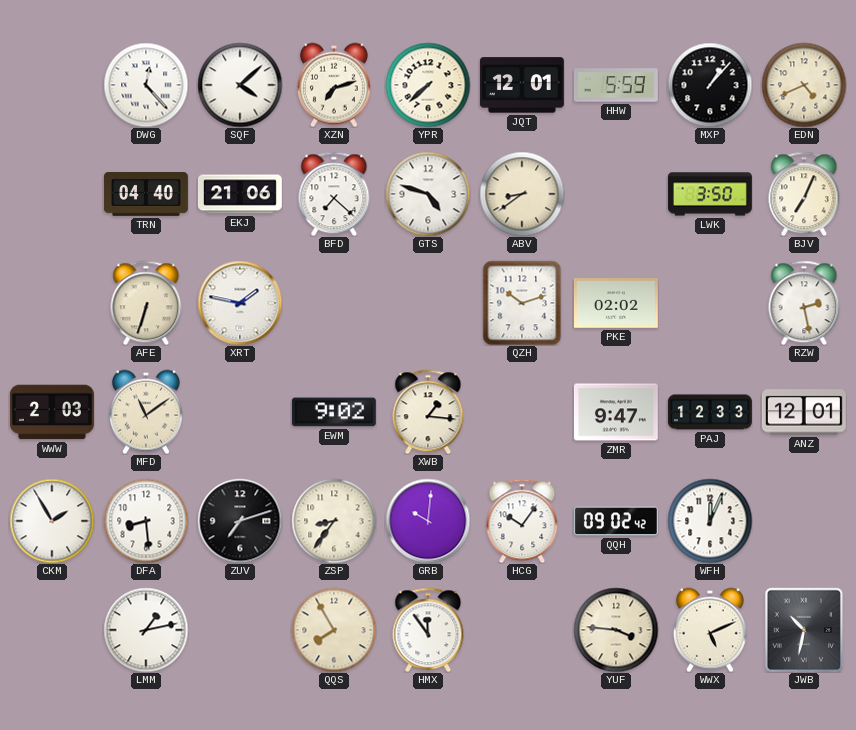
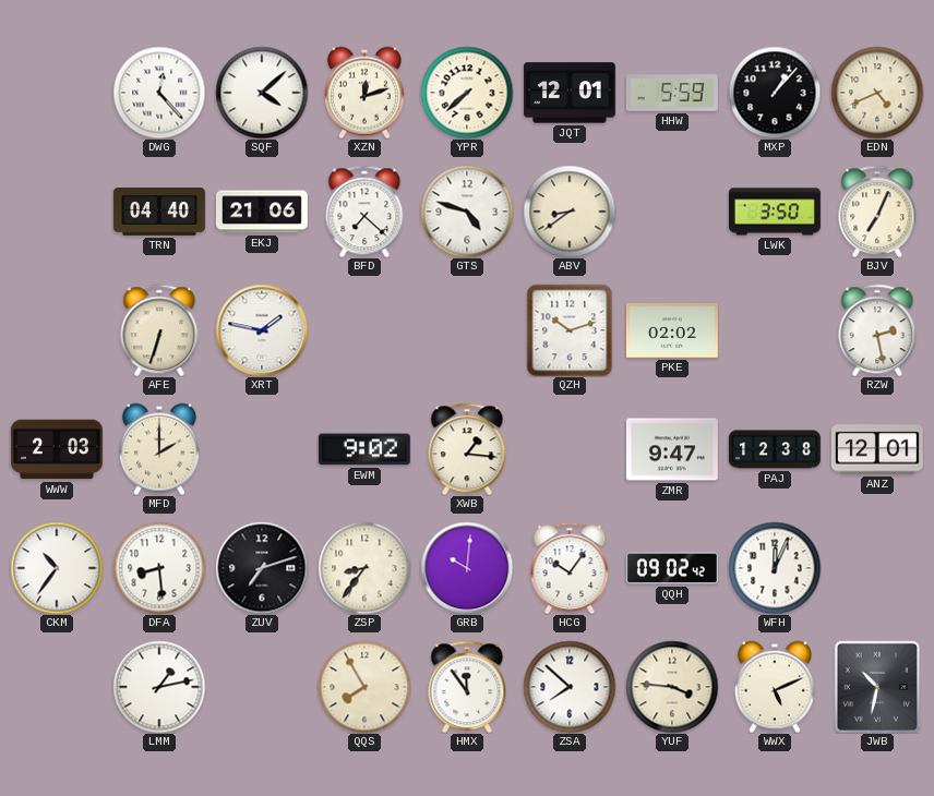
XZN: 7:12 -> 12:12 (364, 93)
MFD: 11:09 -> 2:00 (159, 449)
PAJ: 12:33 -> 12:38 (775, 449)
CKM: 1:55 -> 10:36 (57, 568)
ZSA: none -> 7:52 (570, 687)
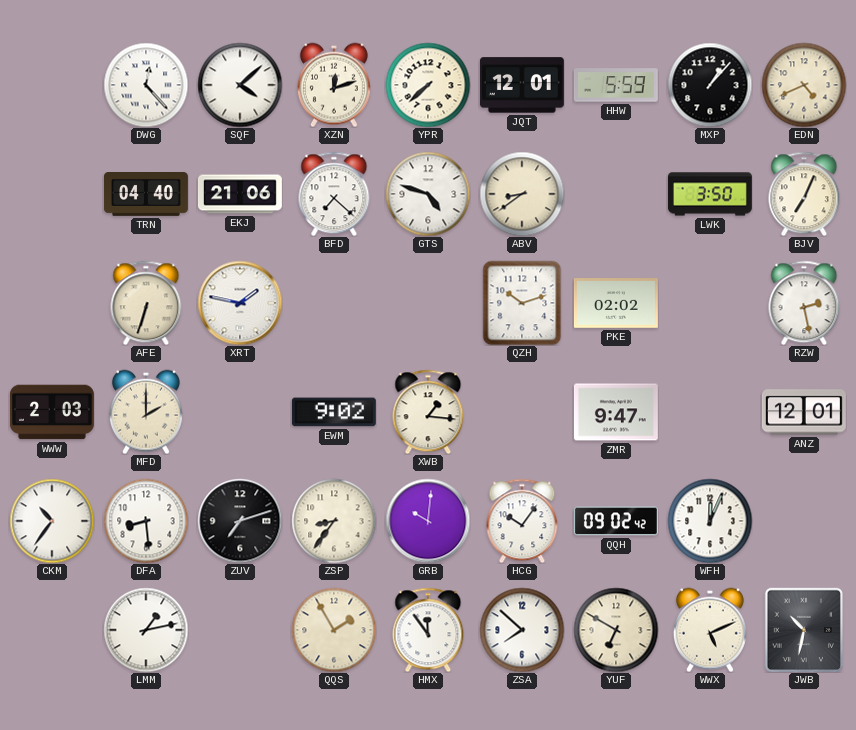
PAJ: 12:38 -> none (775, 449)
QQS: 7:55 -> 1:55 (334, 630)
YUF: 3:46 -> 6:50 (616, 630)
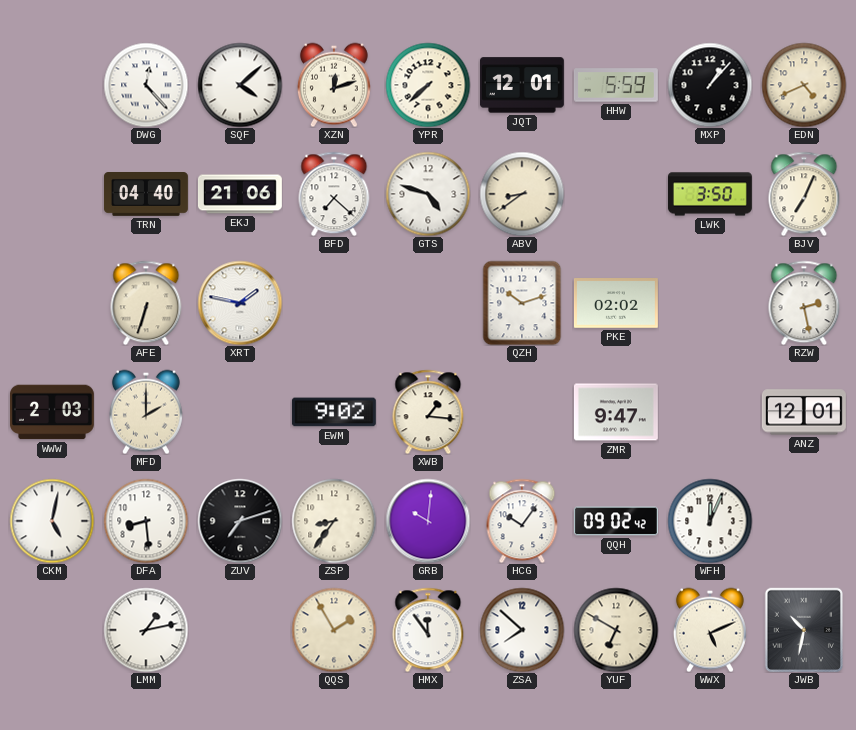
CKM: 10:36 -> 5:02 (52, 521)
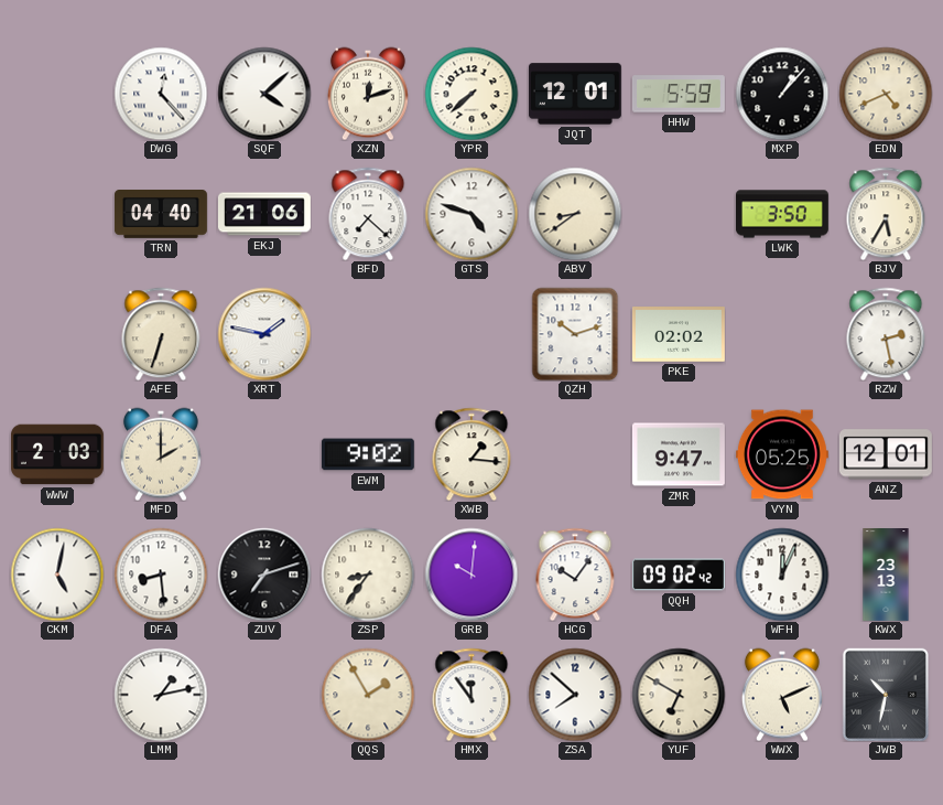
BJV: 7:04 -> 5:35 (886, 214)
VYN: none -> 05:25 (782, 454)
KWX: none -> 23:13 (886, 576)
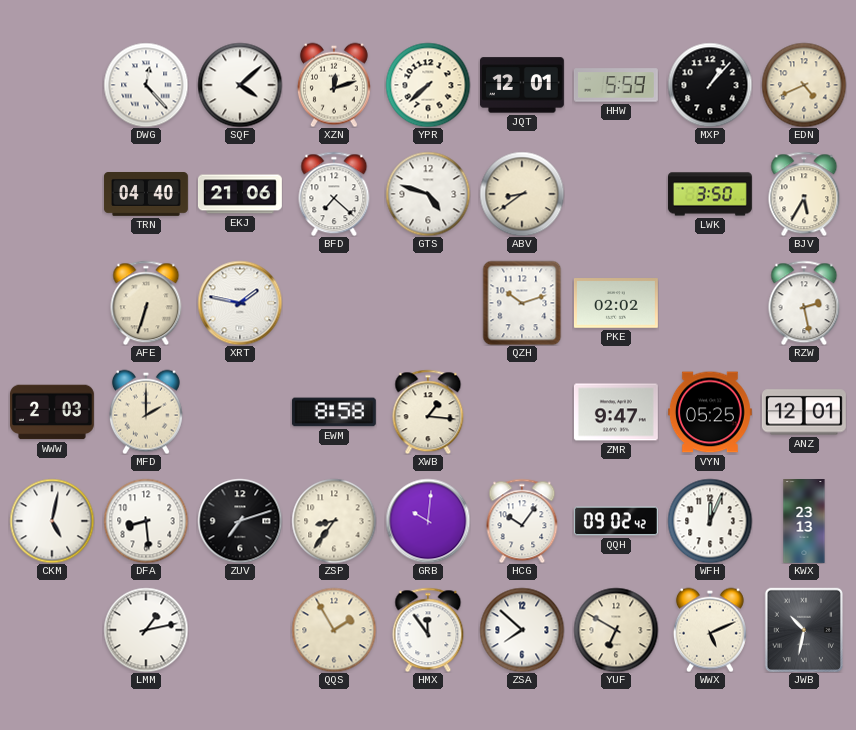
EWM: 9:02 -> 8:58 (334, 412)
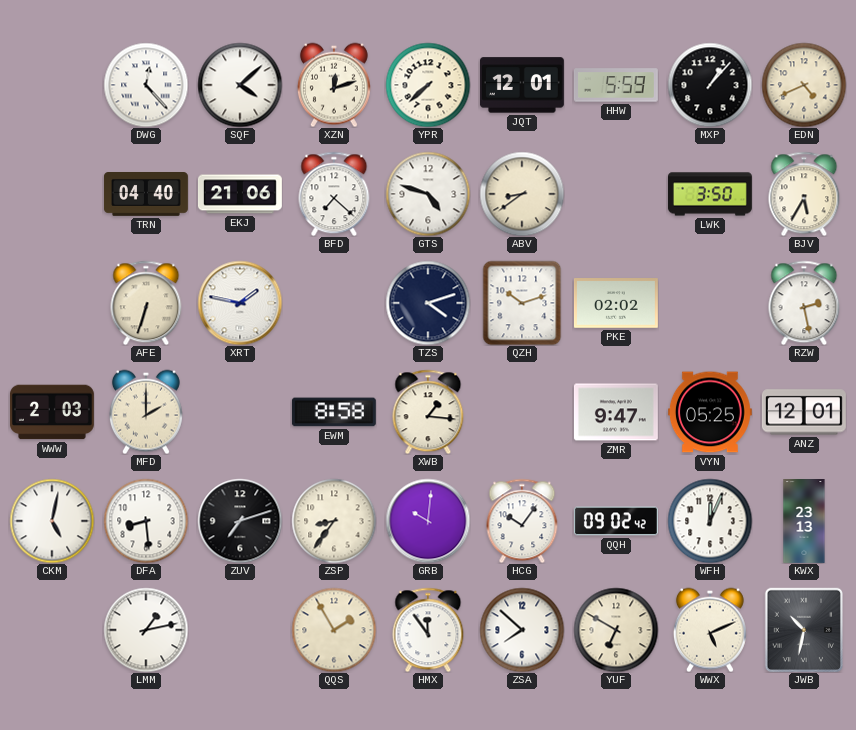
TZS: none -> 4:12 (428, 303)
